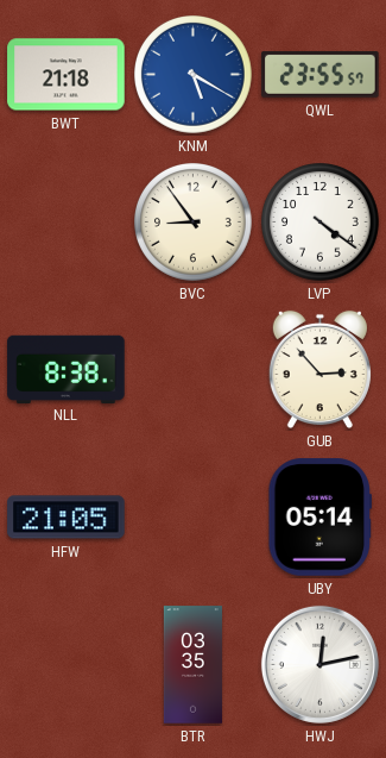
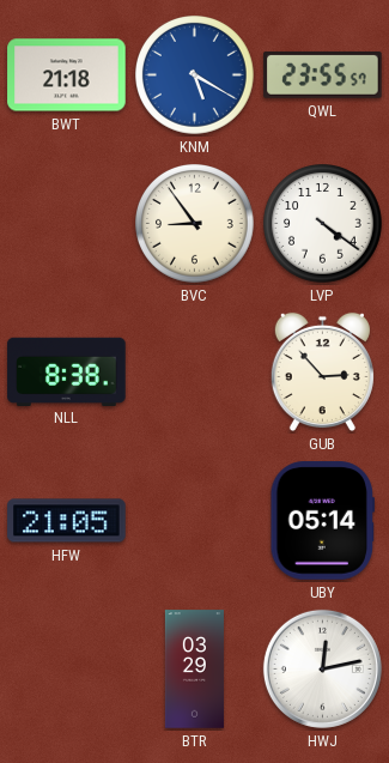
BTR: 03:35 -> 03:29 (194, 670)
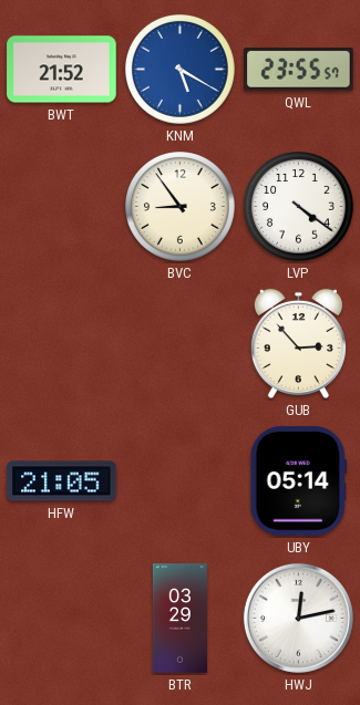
BWT: 21:18 -> 21:52 (62, 70)
NLL: 8:38 -> none (67, 371)
